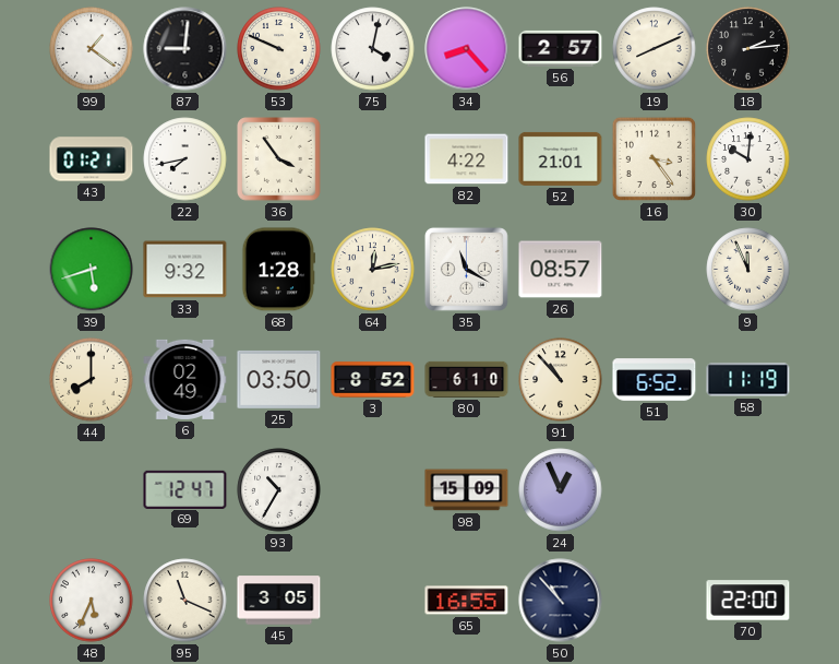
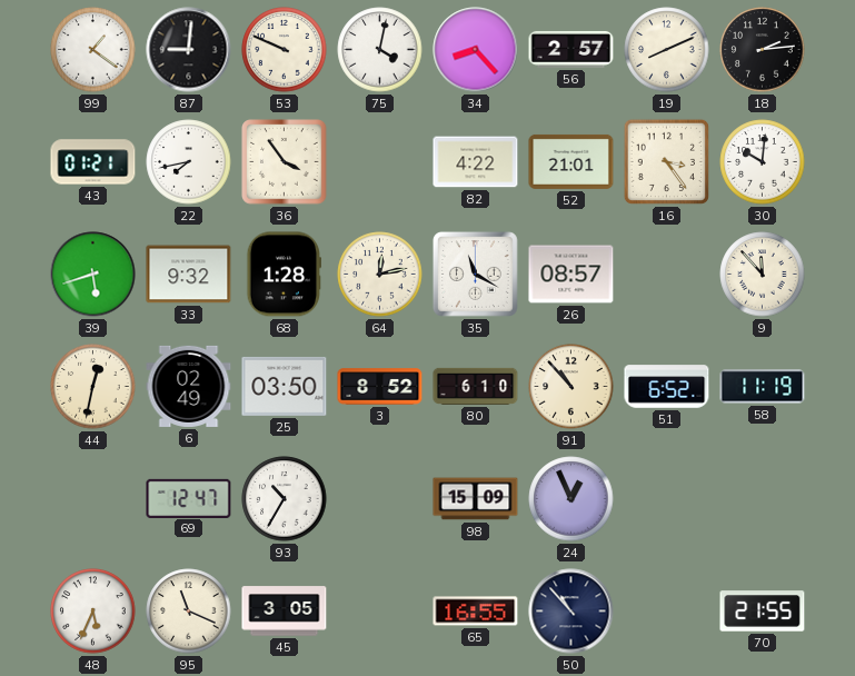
9: 11:56 -> 11:53 (763, 275)
44: 8:00 -> 12:32 (93, 387)
70: 22:00 -> 21:55 (763, 612)
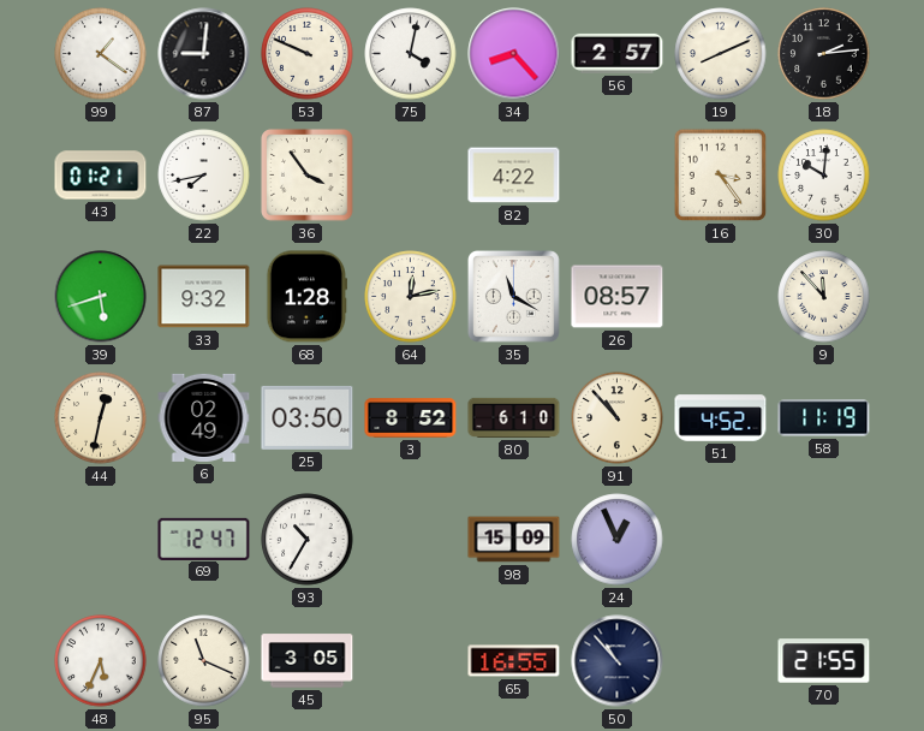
52: 21:01 -> none (571, 161)
51: 6:52 -> 4:52 (721, 418)
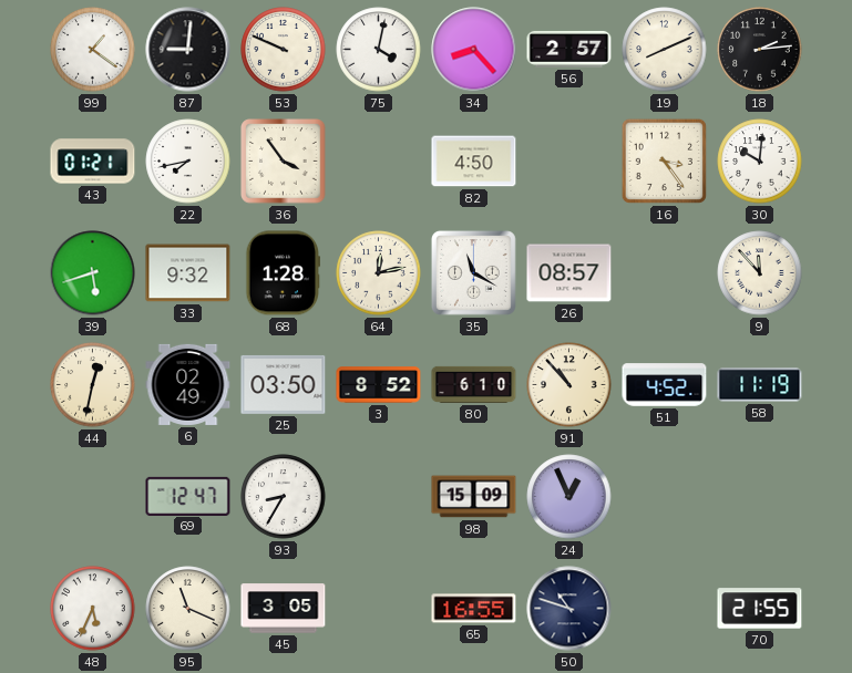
82: 4:22 -> 4:50 (474, 162)
93: 10:35 -> 8:35 (284, 497)
50: 10:53 -> 10:48 (569, 609)
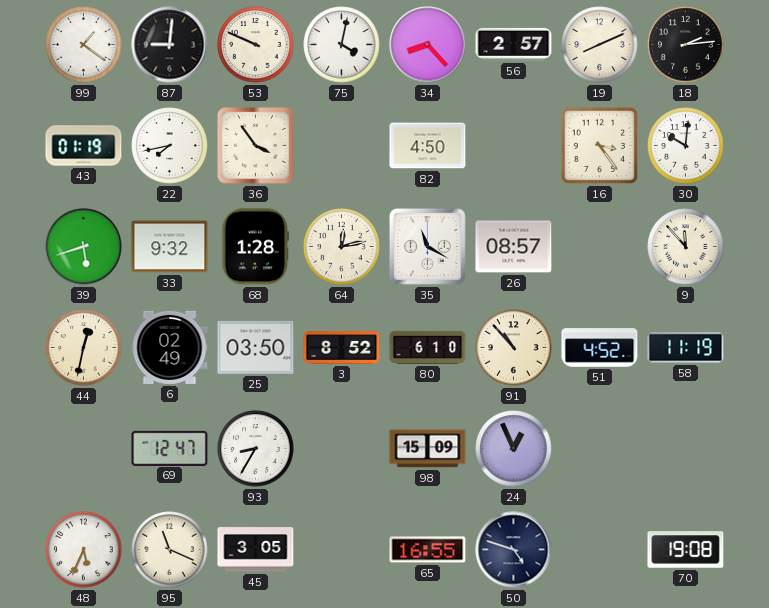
43: 01:21 -> 01:19 (84, 146)
50: 10:48 -> 4:48 (514, 550)
70: 21:55 -> 19:08 (686, 550)
